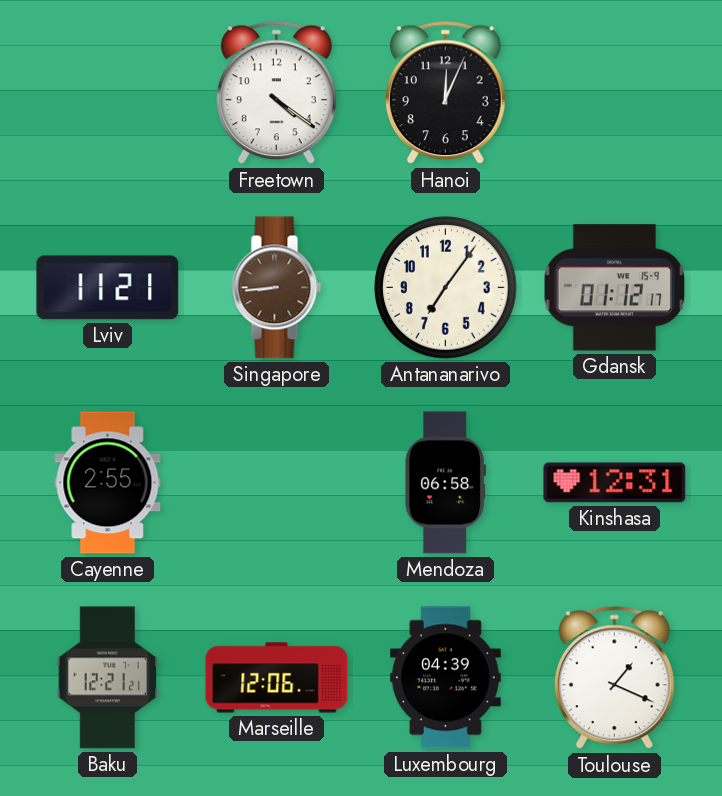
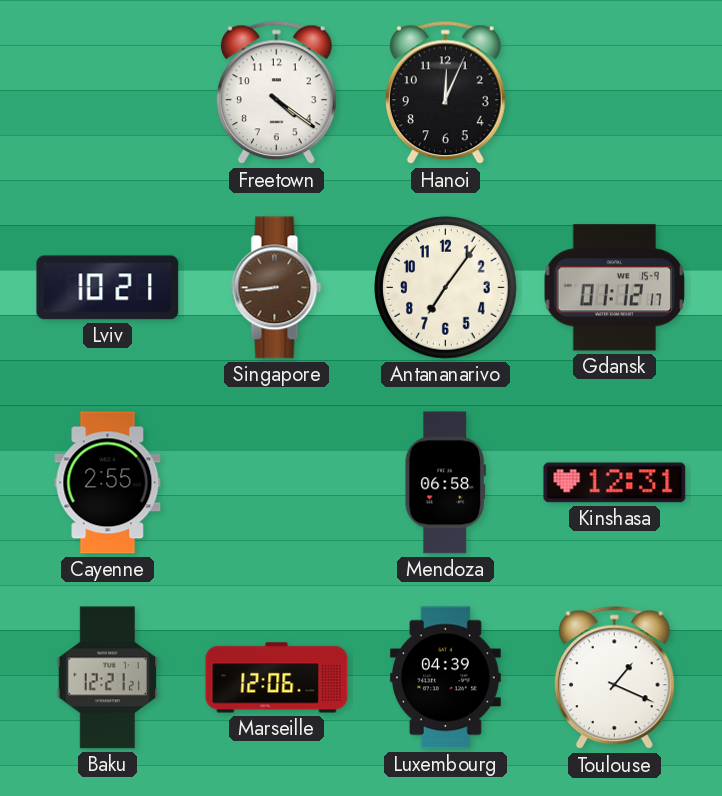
Lviv: 11:21 -> 10:21 (108, 288)
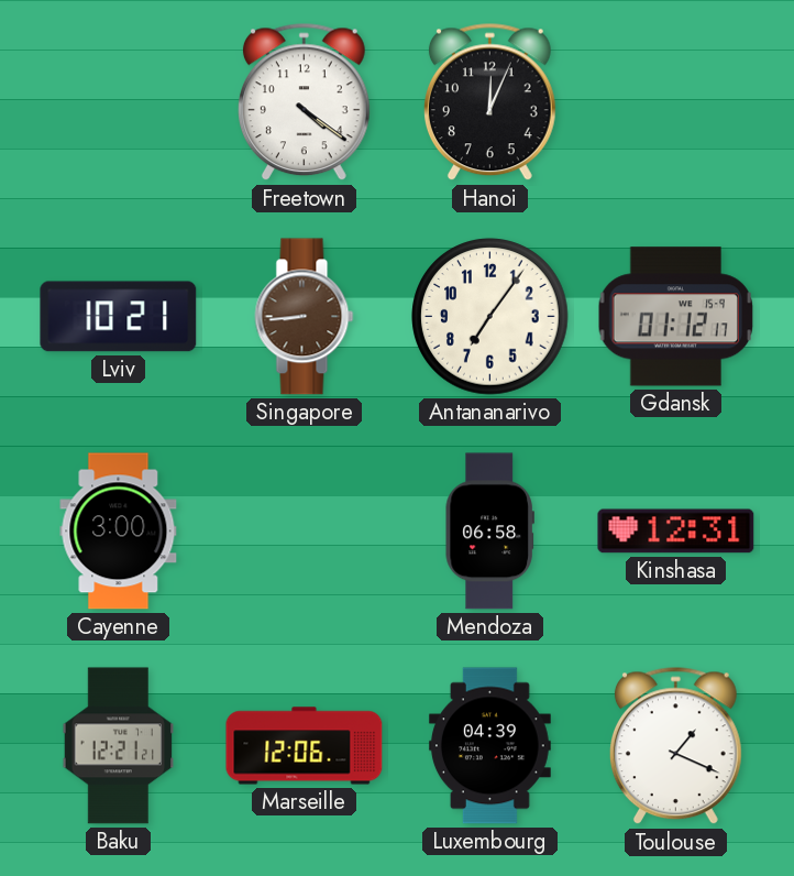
Cayenne: 2:55 -> 3:00 (119, 532)
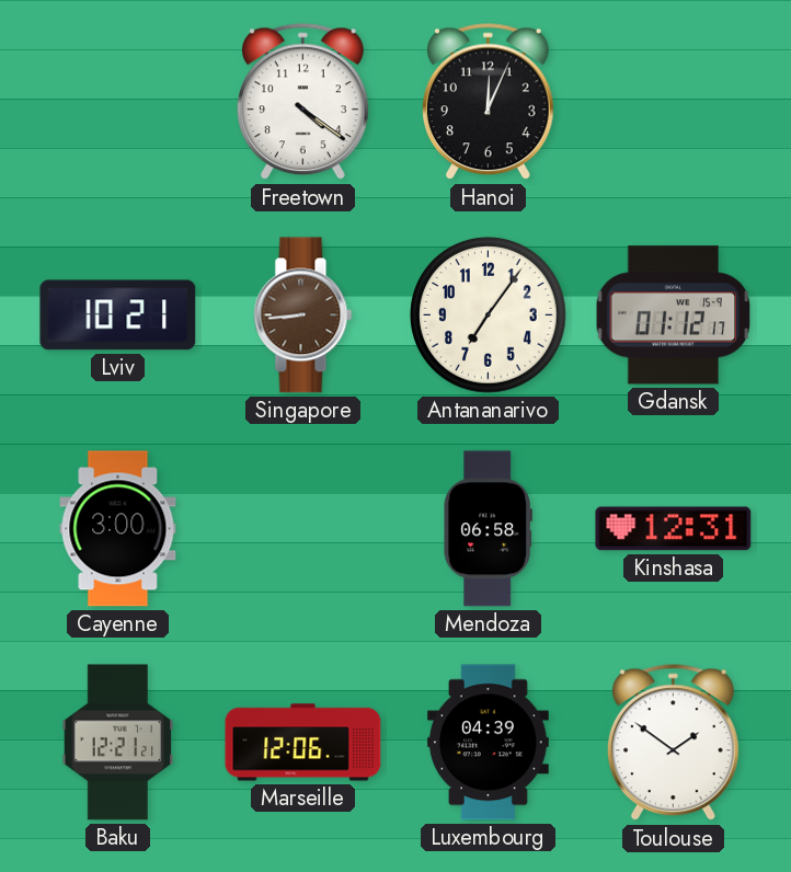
Toulouse: 1:19 -> 1:51 (673, 743)
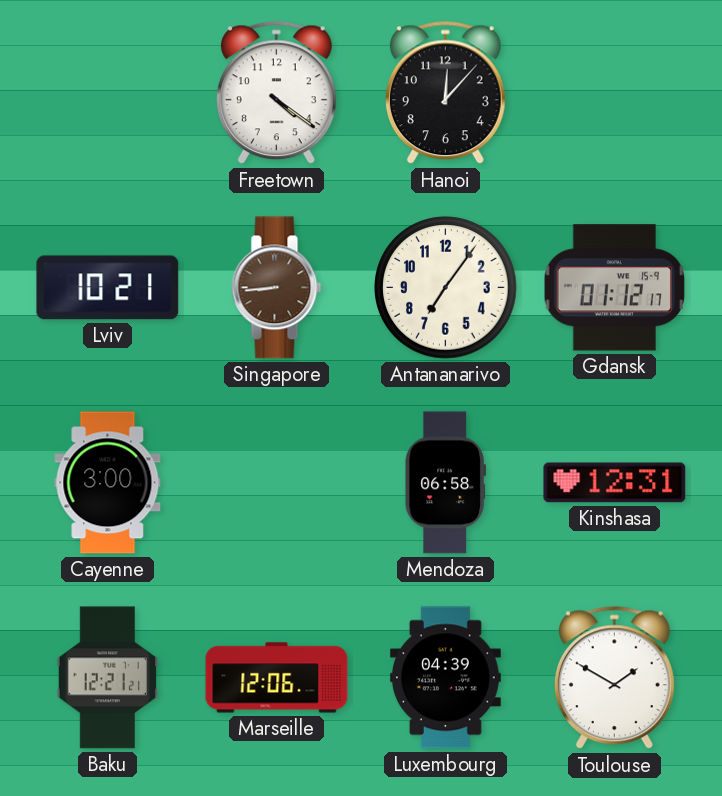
Hanoi: 12:04 -> 12:07 (445, 93)
Toulouse: 1:51 -> 1:50 (614, 678)
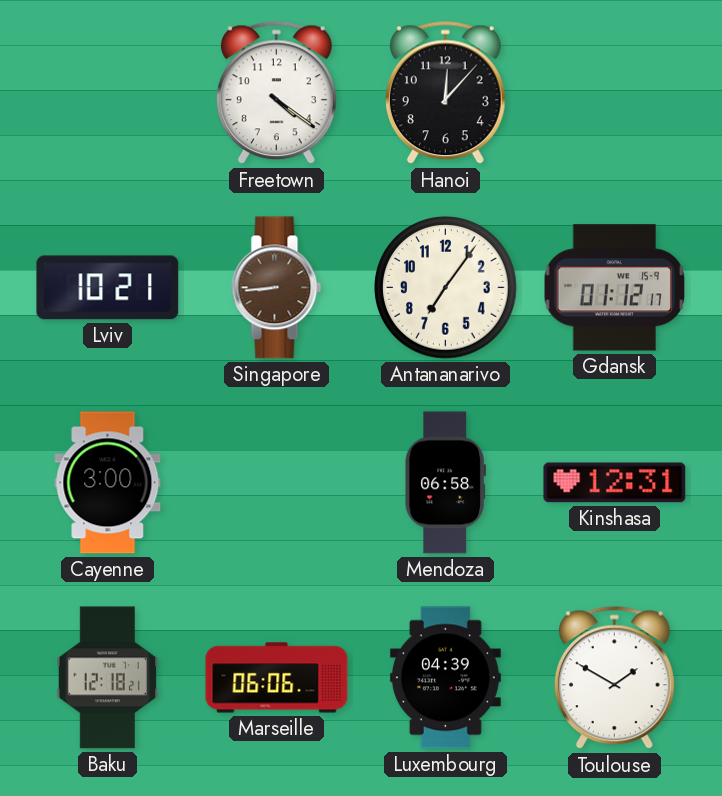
Baku: 12:21 -> 12:18 (108, 678)
Marseille: 12:06 -> 06:06 (277, 678)
